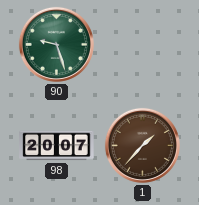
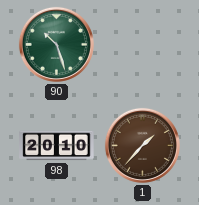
90: 9:27 -> 10:27 (56, 44)
98: 20:07 -> 20:10 (57, 146)
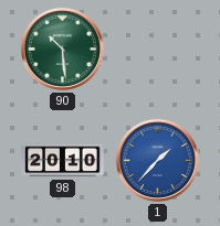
90: 10:27 -> 10:29 (62, 49)
1 dial: brown -> blue (157, 160)
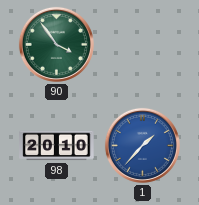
90: 10:29 -> 3:54 (56, 44)
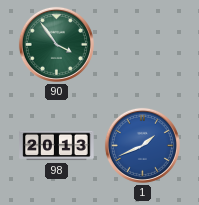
98: 20:10 -> 20:13 (57, 146)
1: 1:37 -> 1:41 (142, 145)
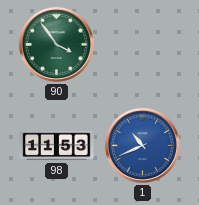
98: 20:13 -> 11:53 (57, 146)
1: 1:41 -> 10:41 (142, 145)
